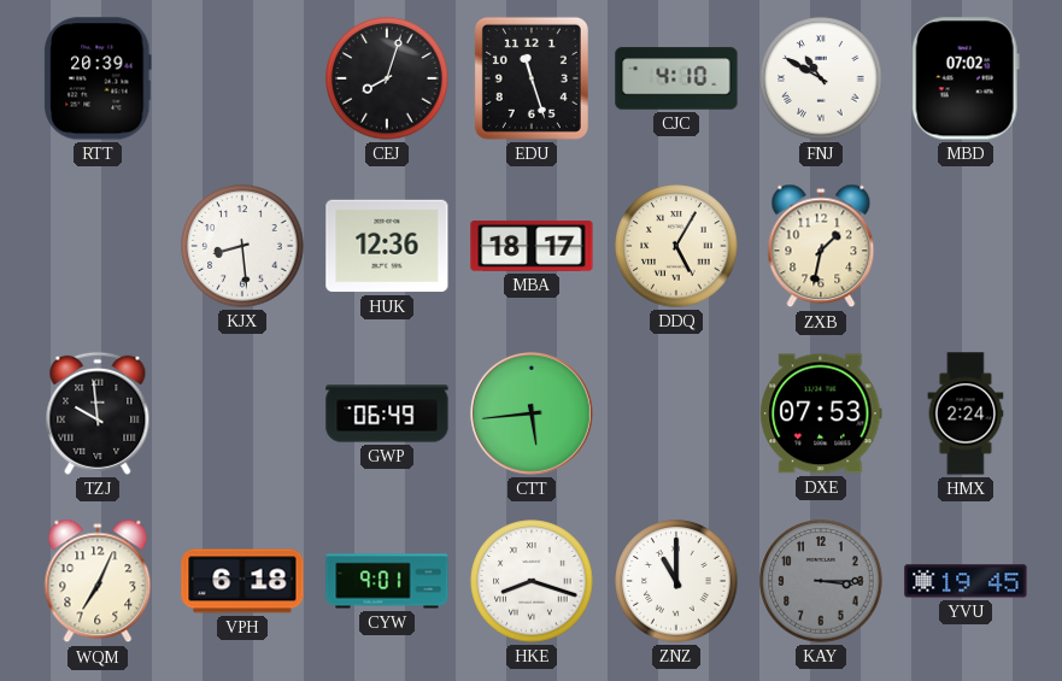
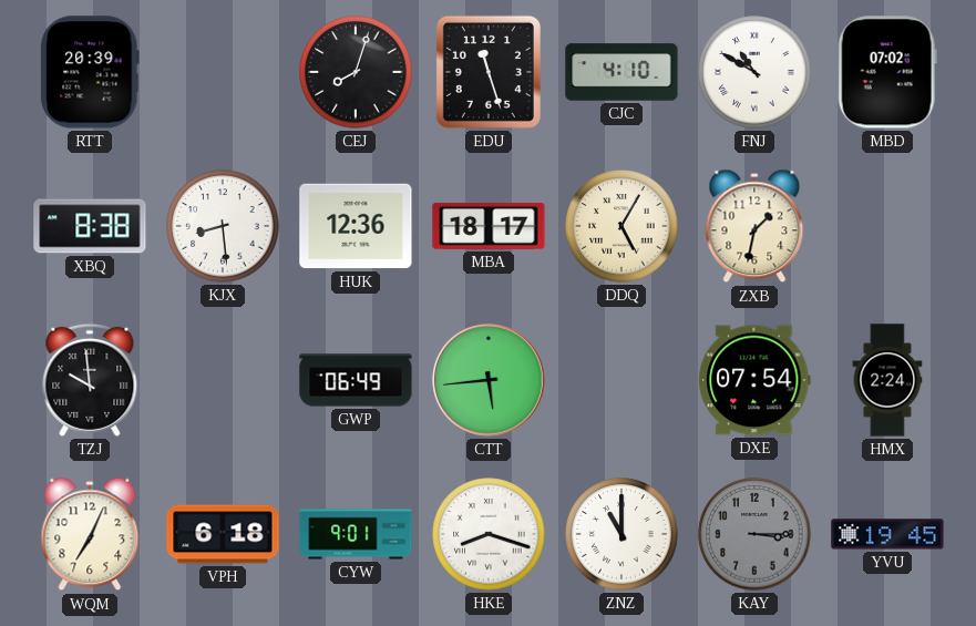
XBQ: none -> 8:38 (90, 226)
DXE: 07:53 -> 07:54 (754, 380)
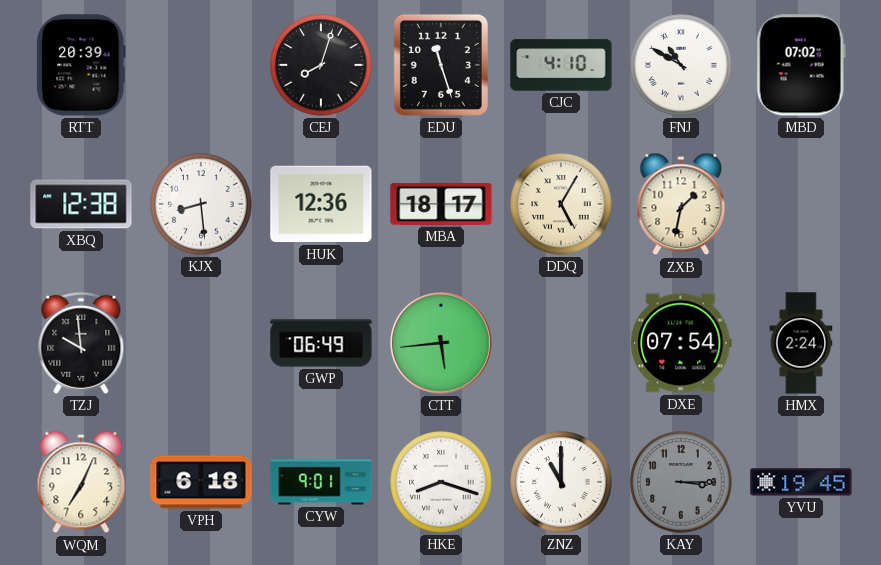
XBQ: 8:38 -> 12:38 (81, 204)
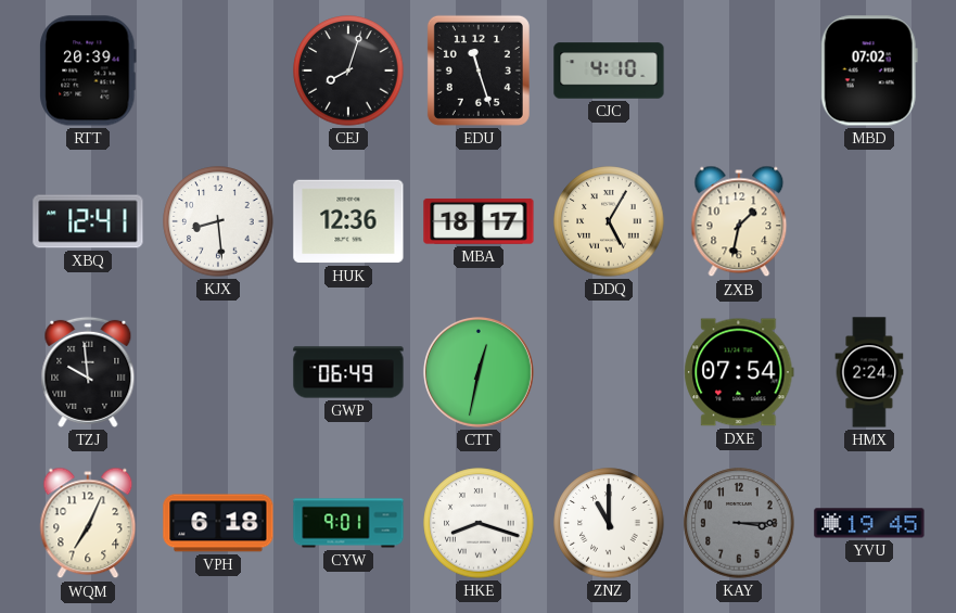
FNJ: 10:50 -> none (681, 65)
XBQ: 12:38 -> 12:41 (88, 221)
CTT: 5:44 -> 12:32 (479, 372)
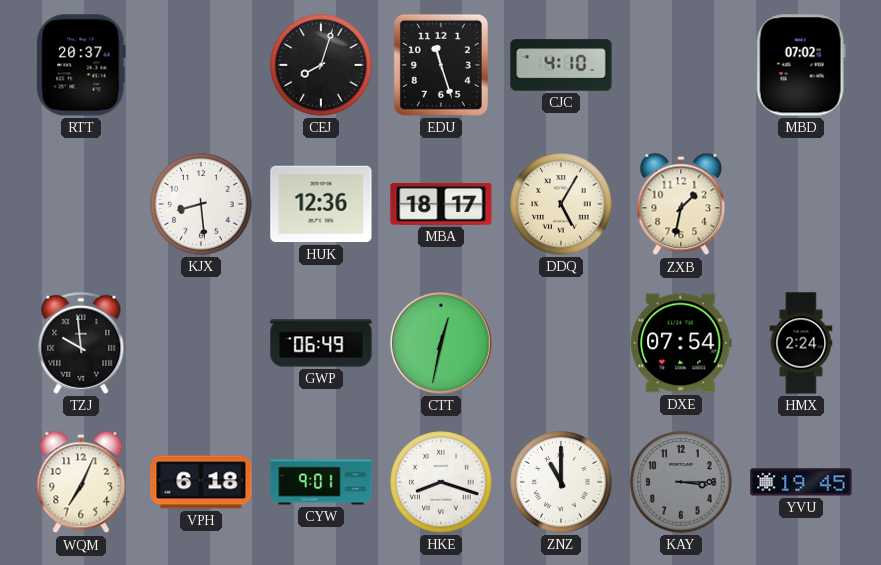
RTT: 20:39 -> 20:37 (81, 65)
XBQ: 12:41 -> none (88, 221)
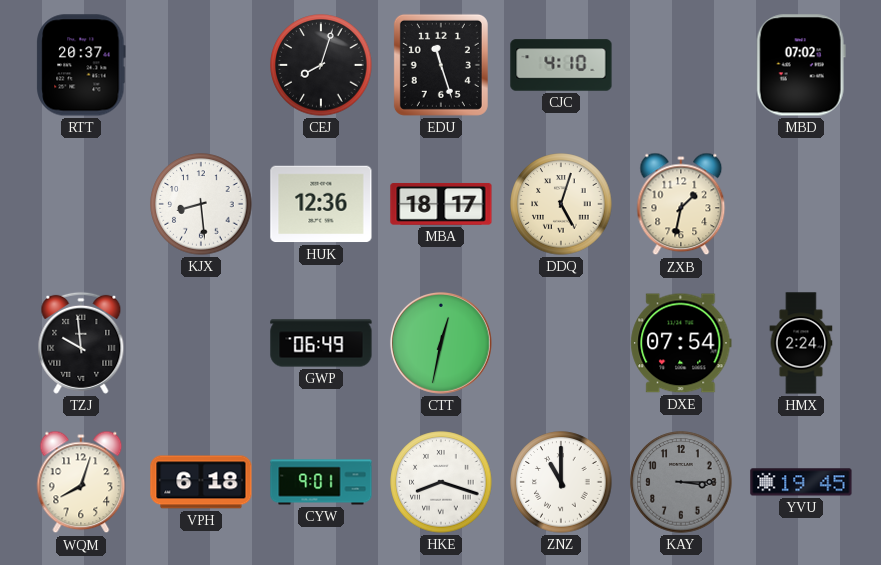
DDQ: 5:05 -> 5:03 (561, 204)
WQM: 7:04 -> 8:03 (81, 482)
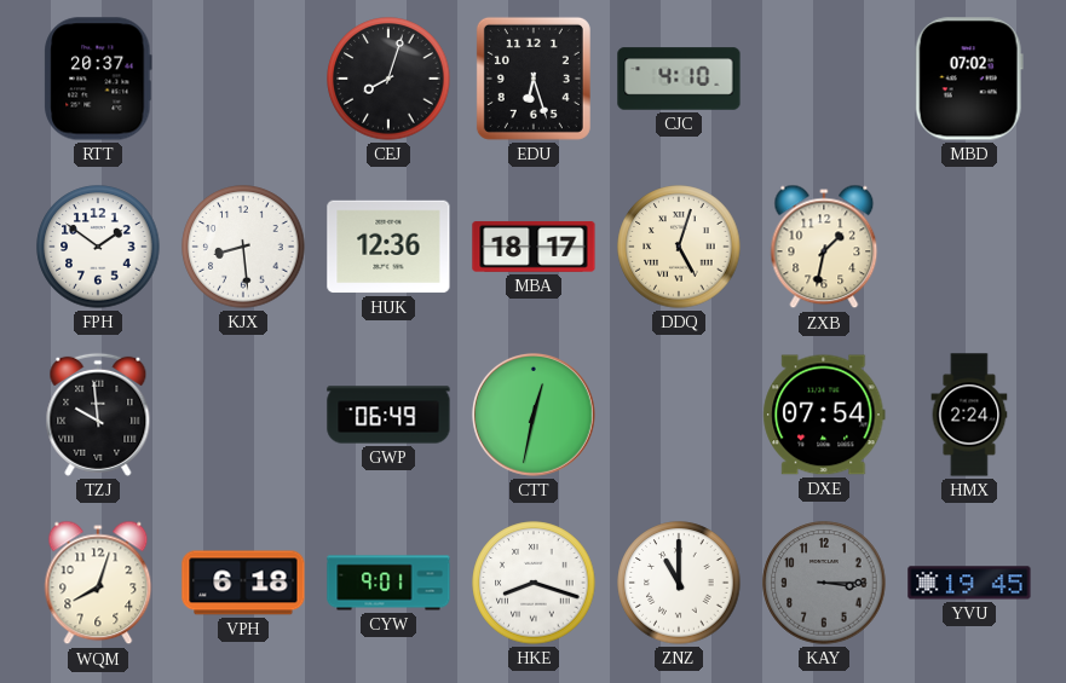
EDU: 11:27 -> 6:27 (534, 79)
FPH: none -> 1:51 (98, 247)
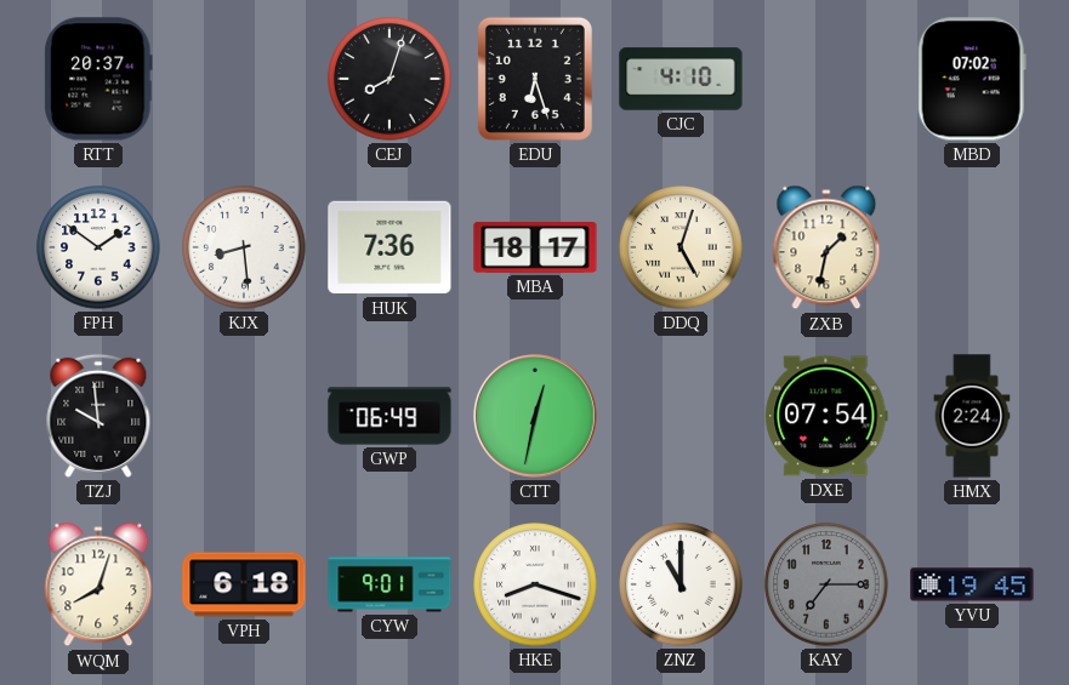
HUK: 12:36 -> 7:36 (389, 247)
KAY: 3:15 -> 7:15 (826, 584)
